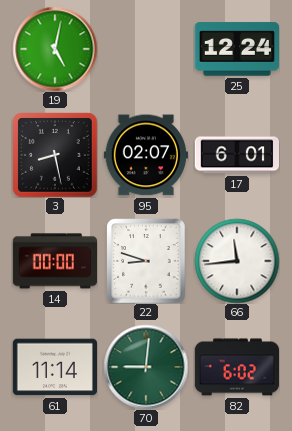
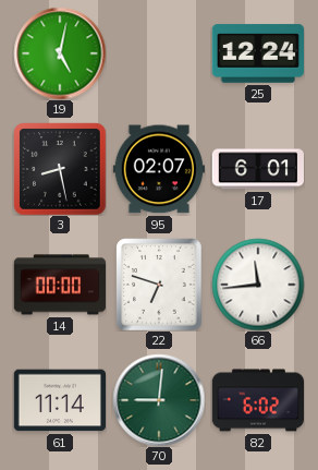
22: 8:48 -> 6:48 (159, 285)
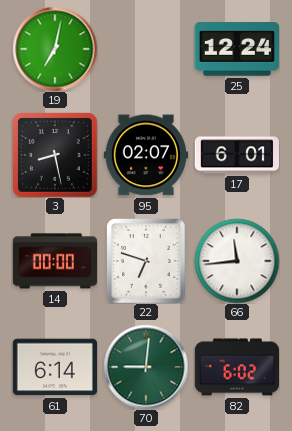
19: 5:02 -> 7:02 (55, 49)
61: 11:14 -> 6:14 (54, 367)
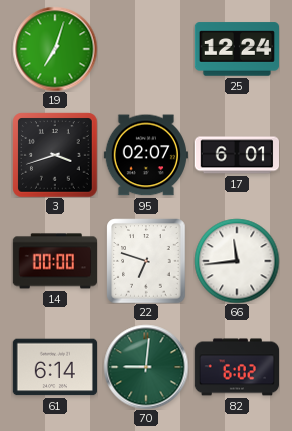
19: 7:02 -> 7:03 (55, 49)
3: 8:28 -> 3:42 (55, 155)
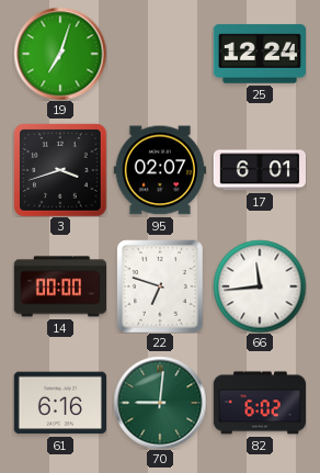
61: 6:14 -> 6:16 (59, 403)
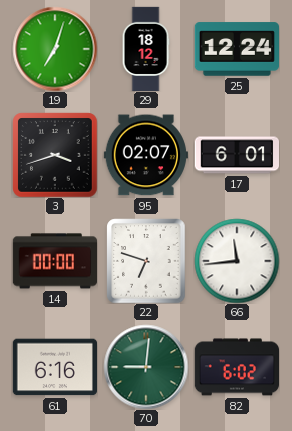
29: none -> 18:12 (146, 49)
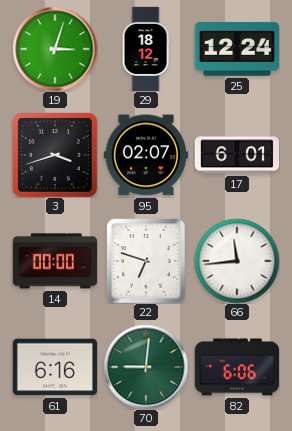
19: 7:03 -> 3:03 (55, 49)
82: 6:02 -> 6:06 (236, 367)
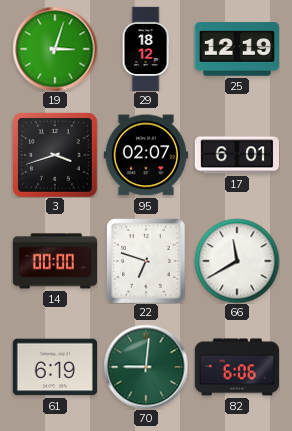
25: 12:24 -> 12:19 (236, 49)
66: 11:44 -> 11:40 (237, 261)
61: 6:16 -> 6:19 (54, 367)
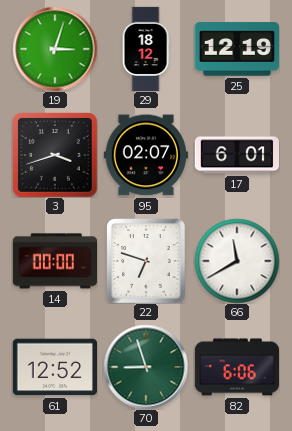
61: 6:19 -> 12:52 (54, 367)
70: 9:01 -> 8:57 (146, 367)
